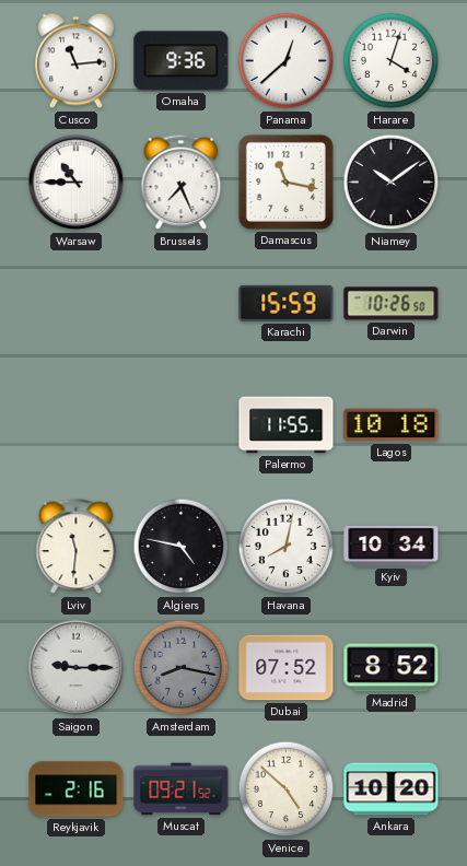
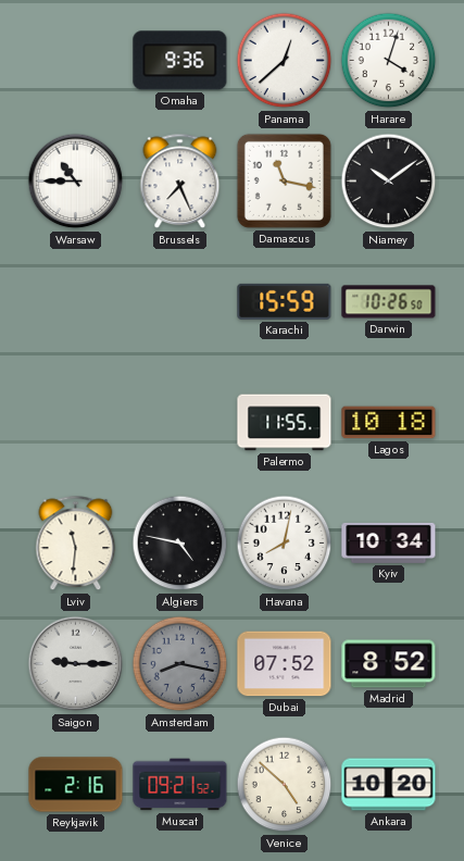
Cusco: 11:14 -> none (75, 61)
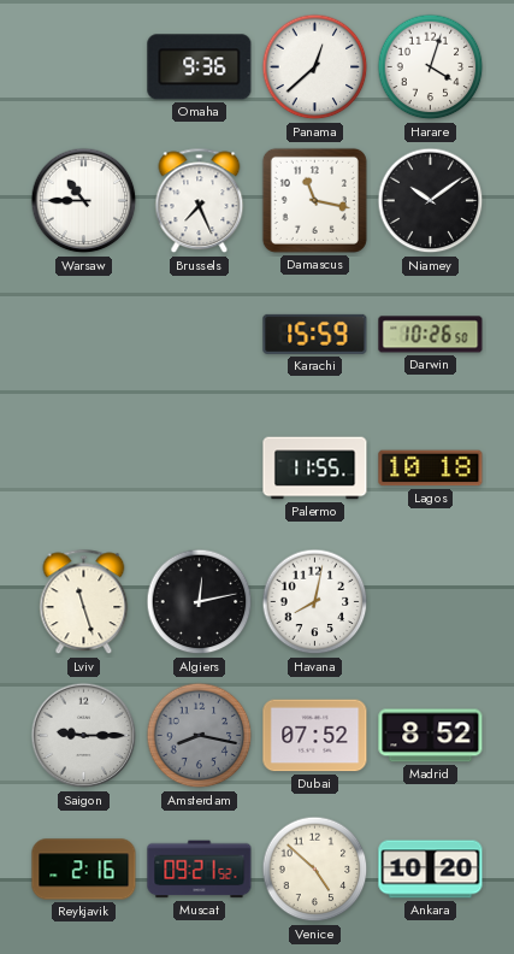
Lviv: 11:31 -> 11:27 (84, 602)
Algiers: 4:47 -> 12:13 (200, 602)
Kyiv: 10:34 -> none (389, 542)
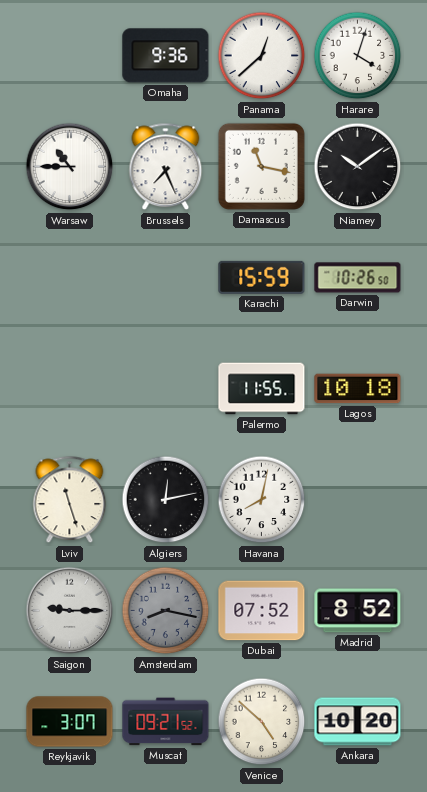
Reykjavik: 2:16 -> 3:07 (70, 722)
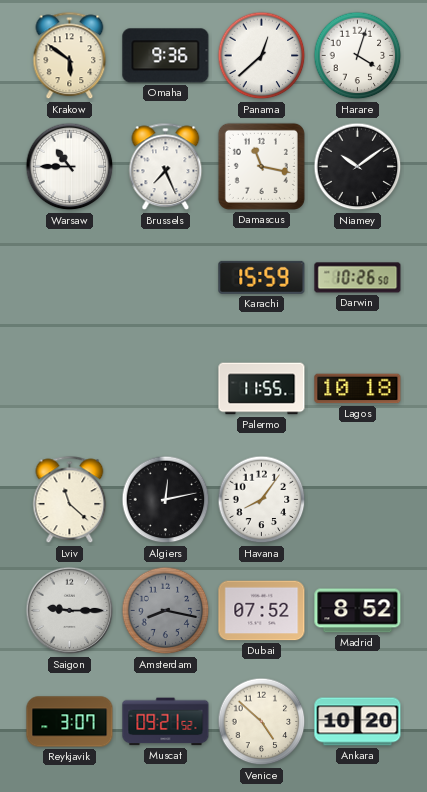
Krakow: none -> 5:51 (70, 56)
Lviv: 11:27 -> 11:22 (70, 500)
Havana: 8:02 -> 8:06 (262, 500)
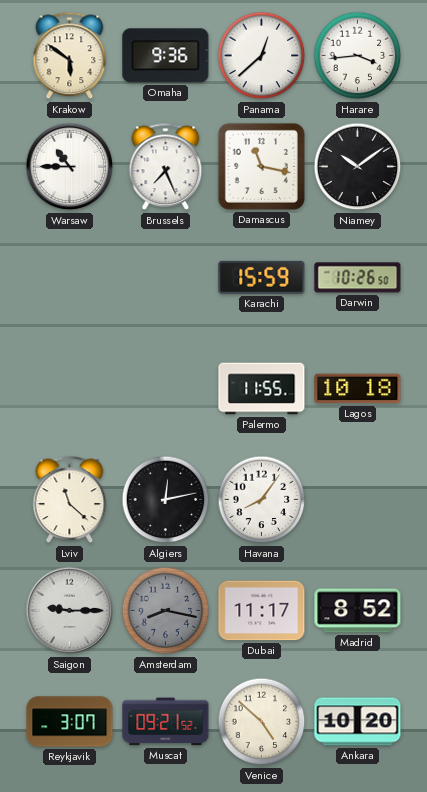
Harare: 4:03 -> 3:44 (358, 56)
Dubai: 07:52 -> 11:17 (262, 611)
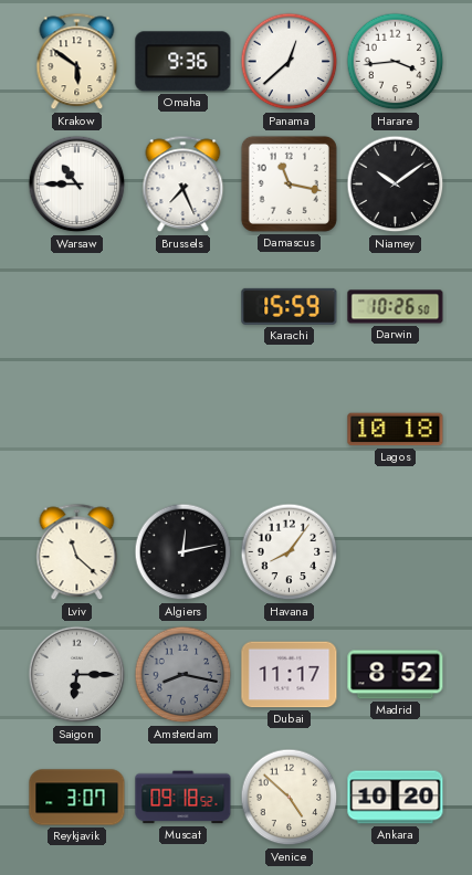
Palermo: 11:55 -> none (262, 389)
Saigon: 9:15 -> 6:15 (77, 675)
Muscat: 09:21 -> 09:18 (183, 798)
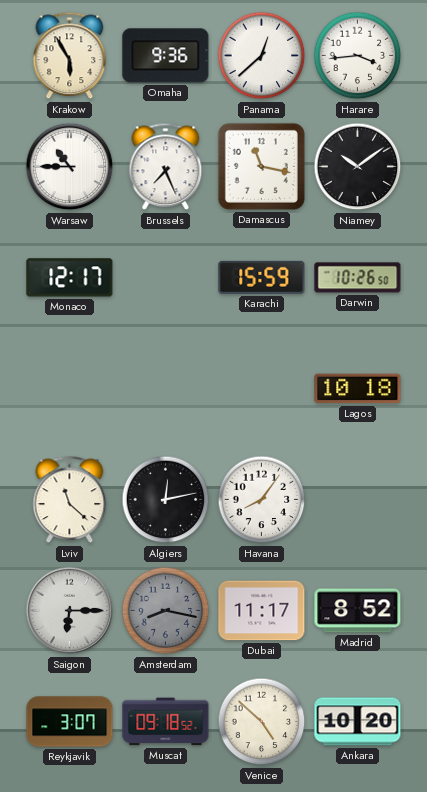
Krakow: 5:51 -> 5:55 (70, 56)
Monaco: none -> 12:17 (70, 278)
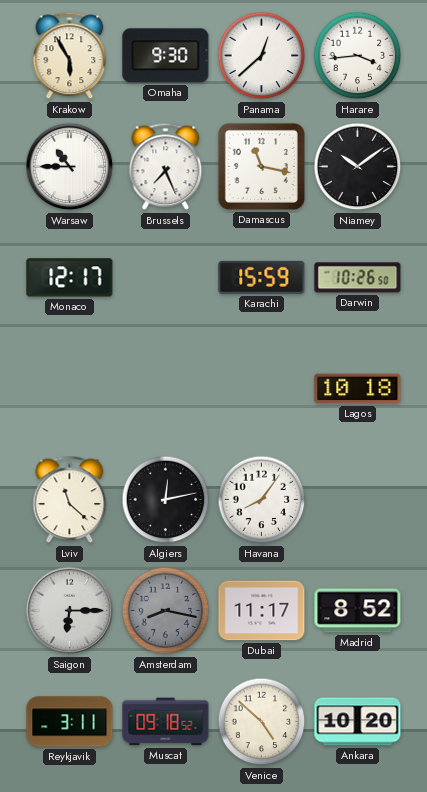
Omaha: 9:36 -> 9:30 (166, 56)
Reykjavik: 3:07 -> 3:11 (70, 722)
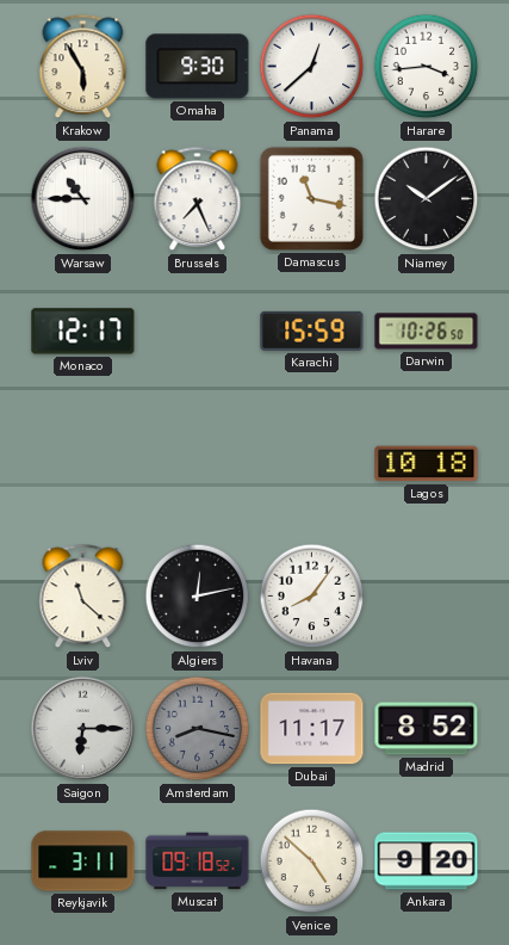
Ankara: 10:20 -> 9:20 (427, 861)
